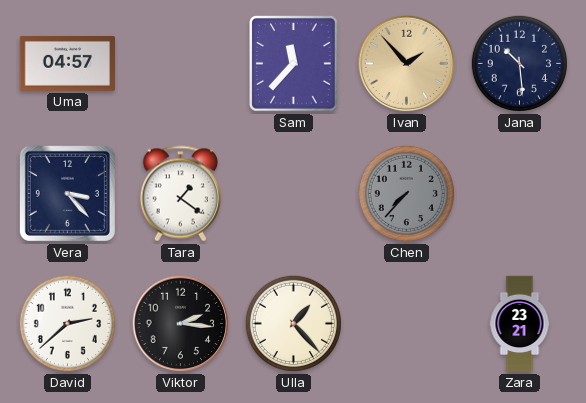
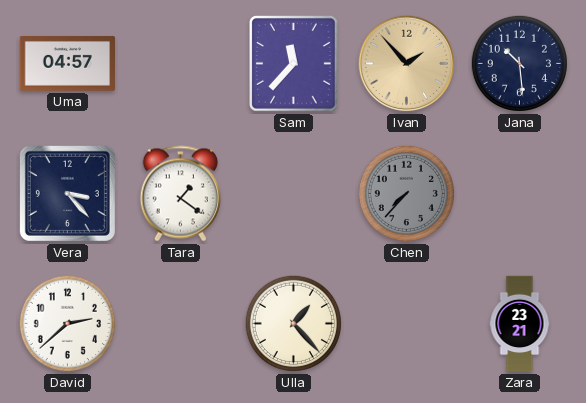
Viktor: 2:16 -> none (181, 324)
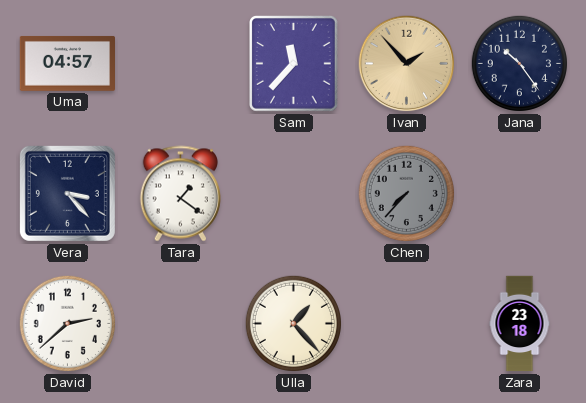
Jana: 10:29 -> 10:24 (519, 63)
Zara: 23:21 -> 23:18 (520, 324)
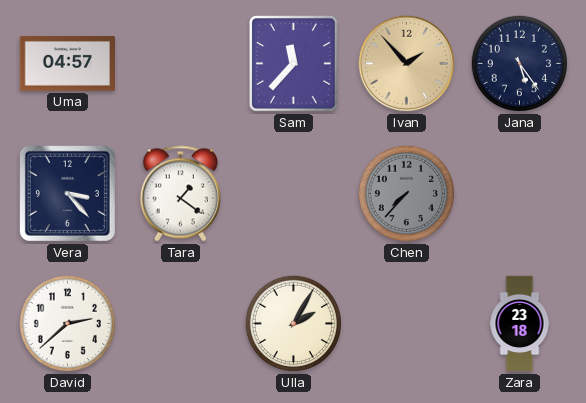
Jana: 10:24 -> 5:24 (519, 63)
Ulla: 1:23 -> 2:05 (293, 323)
